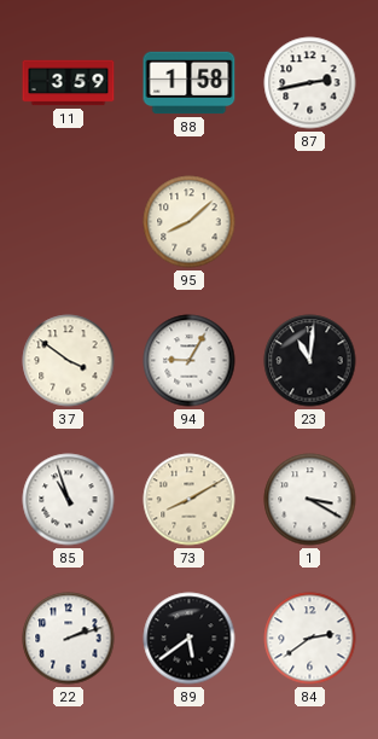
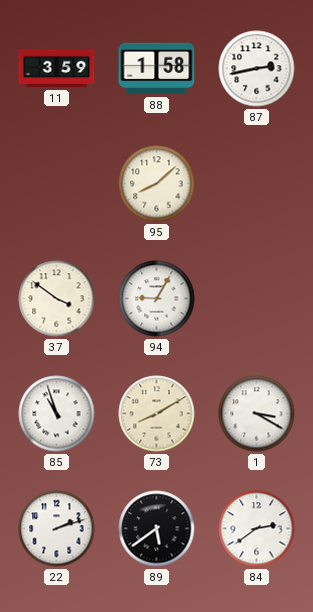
23: 11:01 -> none (310, 361)
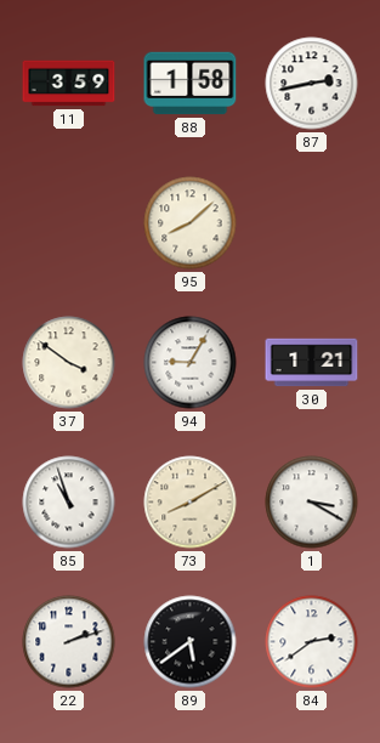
30: none -> 1:21 (312, 363)
